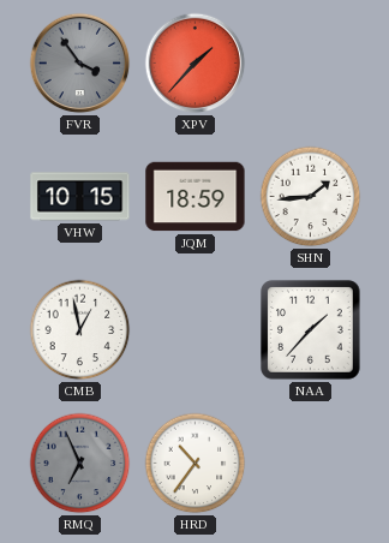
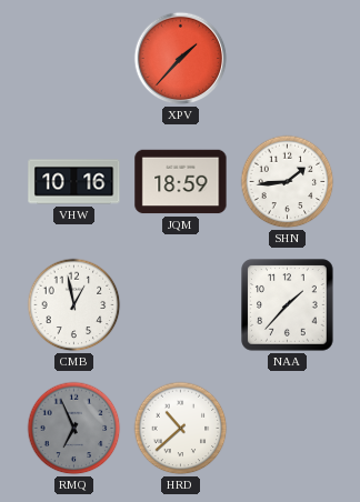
FVR: 3:54 -> none (80, 64)
VHW: 10:15 -> 10:16 (74, 182)
HRD: 10:36 -> 10:38 (181, 429)
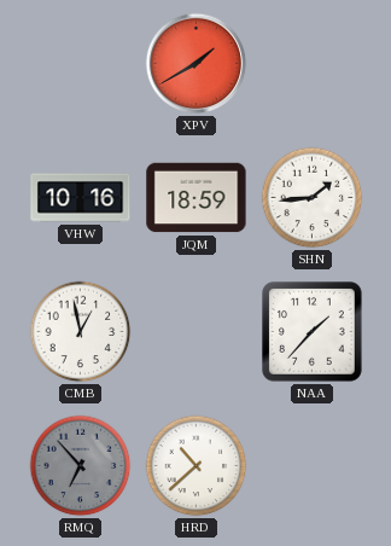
XPV: 1:37 -> 1:40 (197, 64)
RMQ: 6:56 -> 6:53 (81, 466)
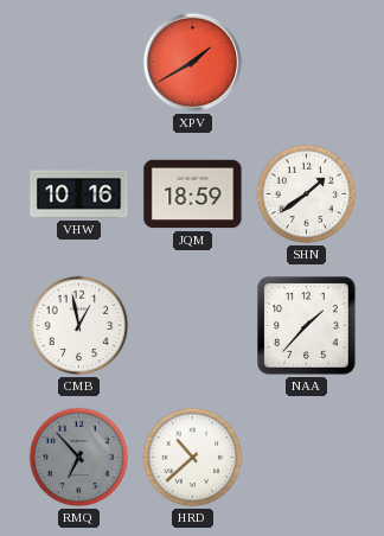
SHN: 1:44 -> 1:39 (307, 194)
